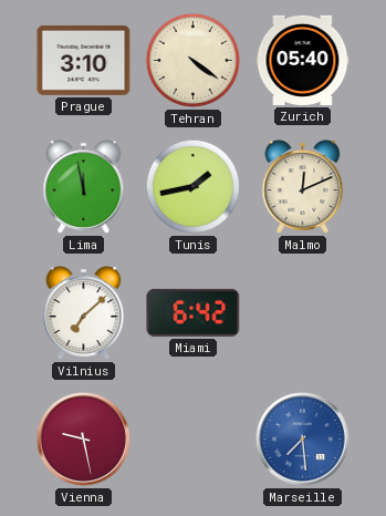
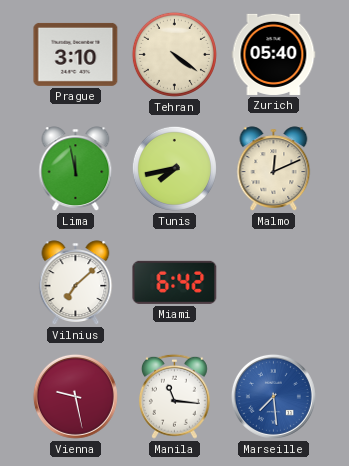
Tunis: 1:43 -> 7:43 (174, 168)
Manila: none -> 11:16 (174, 396)
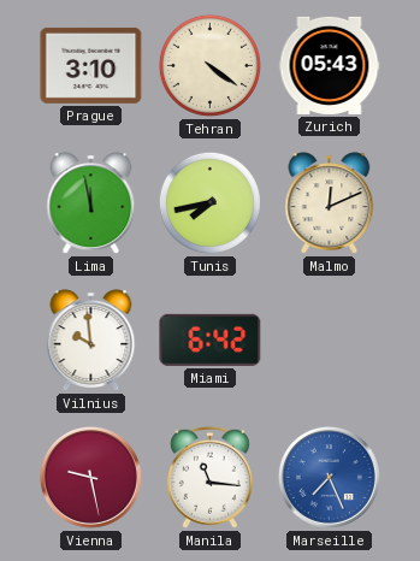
Zurich: 05:40 -> 05:43 (330, 65)
Vilnius: 7:08 -> 9:59 (91, 341)
Marseille: 7:29 -> 7:26 (329, 477)
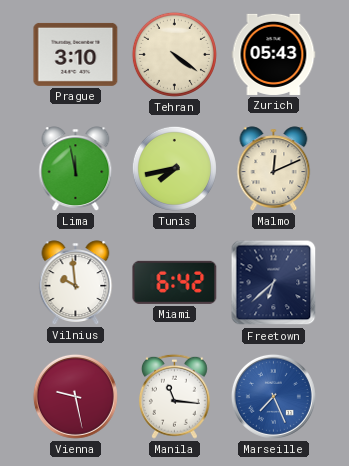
Freetown: none -> 6:38 (274, 283)
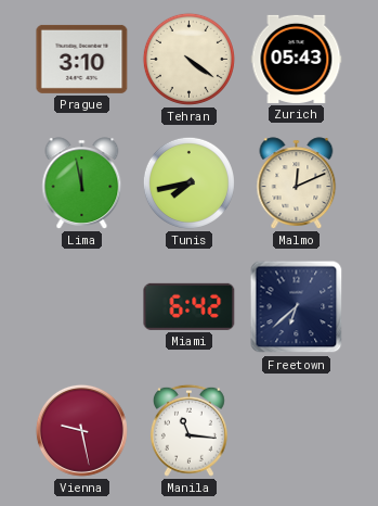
Vilnius: 9:59 -> none (76, 283)
Marseille: 7:26 -> none (273, 396)
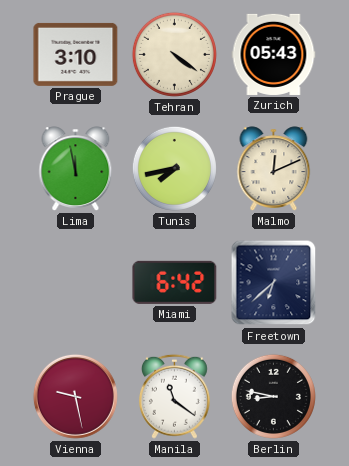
Manila: 11:16 -> 11:21 (174, 396)
Berlin: none -> 8:47 (273, 396)
